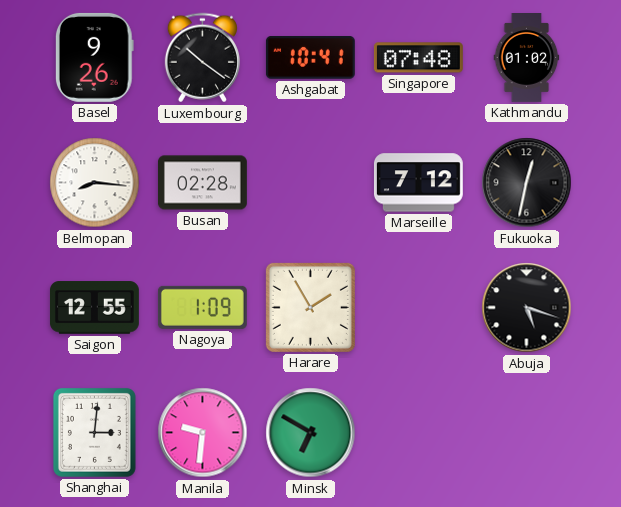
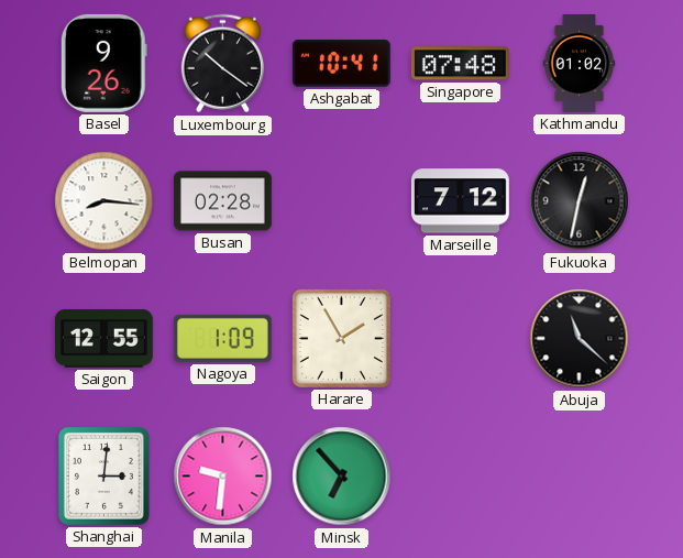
Abuja: 5:18 -> 11:22 (580, 339)
Minsk: 6:50 -> 6:53 (342, 477)
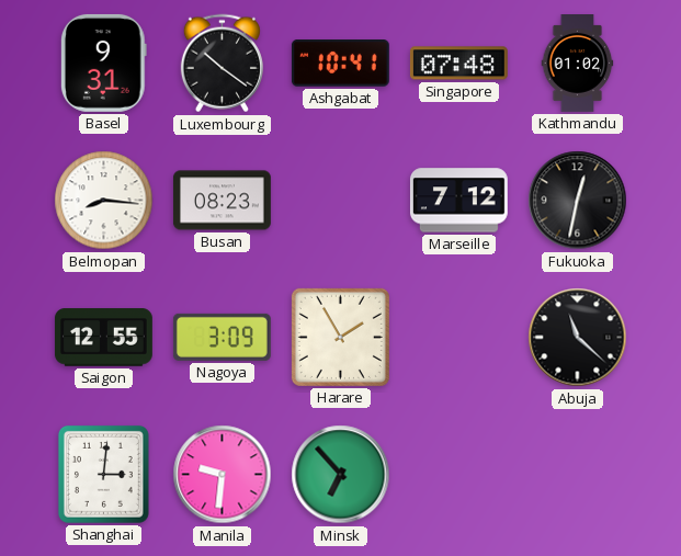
Basel: 9:26 -> 9:31 (103, 63)
Busan: 02:28 -> 08:23 (222, 201)
Nagoya: 1:09 -> 3:09 (222, 337)
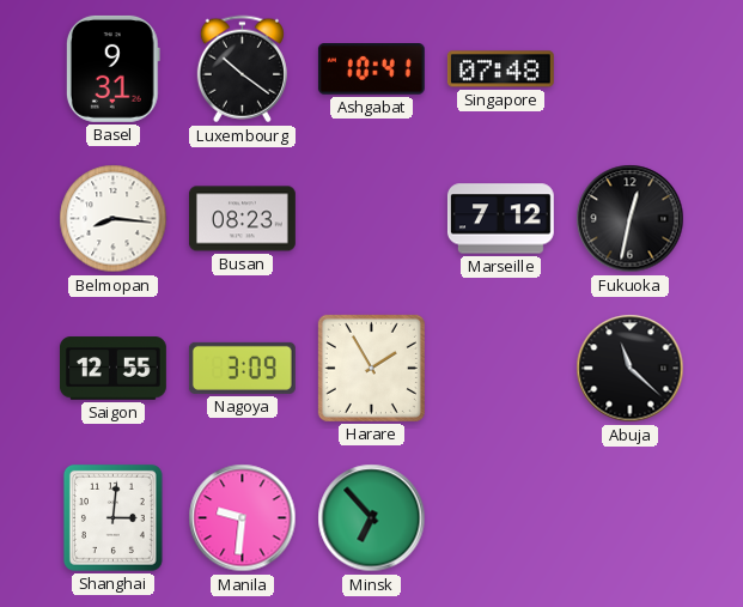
Kathmandu: 01:02 -> none (578, 64)
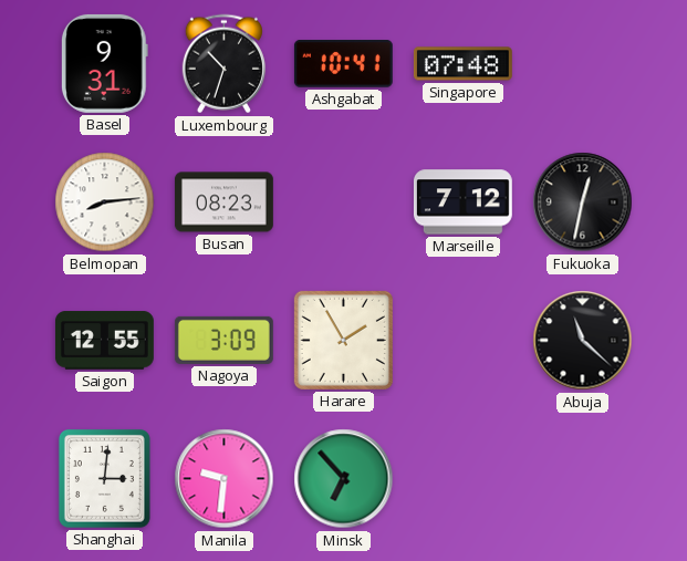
Luxembourg: 10:21 -> 10:33 (223, 64)
Belmopan: 8:16 -> 8:14 (105, 202)
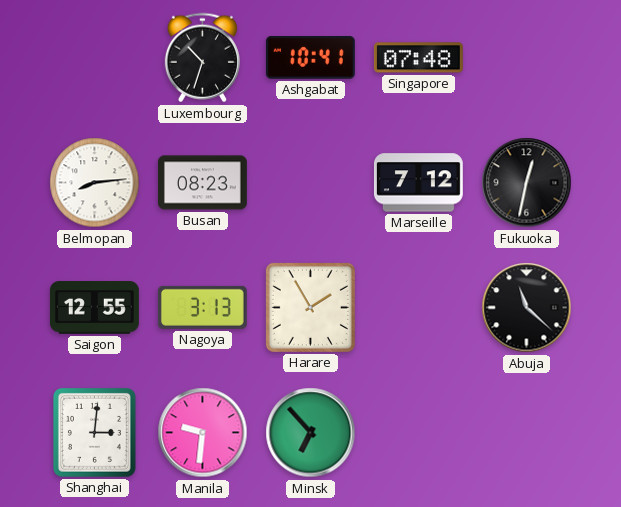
Basel: 9:31 -> none (104, 63)
Nagoya: 3:09 -> 3:13 (202, 307)
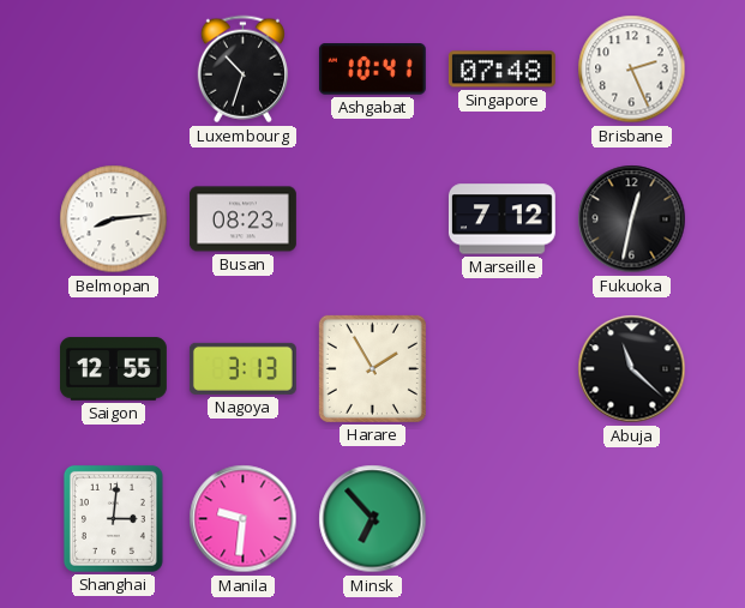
Brisbane: none -> 2:26 (632, 70)
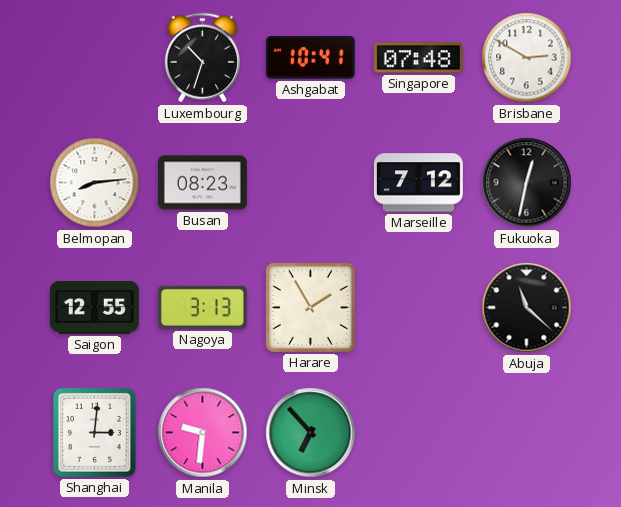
Brisbane: 2:26 -> 2:50 (527, 58)
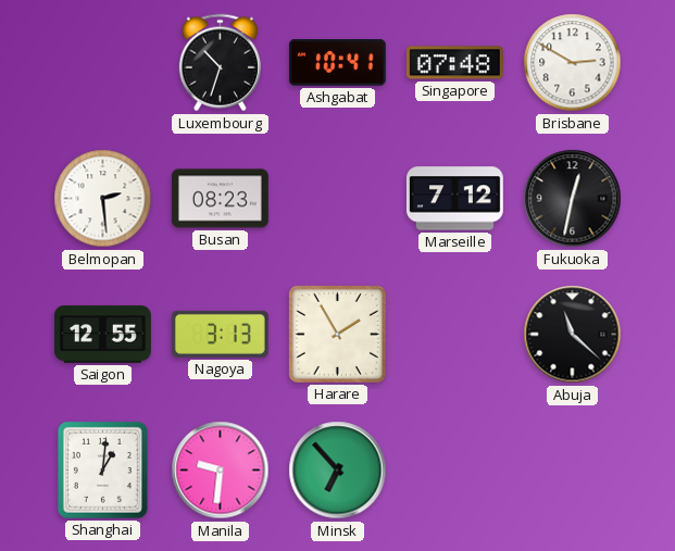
Belmopan: 8:14 -> 2:29 (103, 199)
Shanghai: 3:01 -> 1:01 (102, 469)
